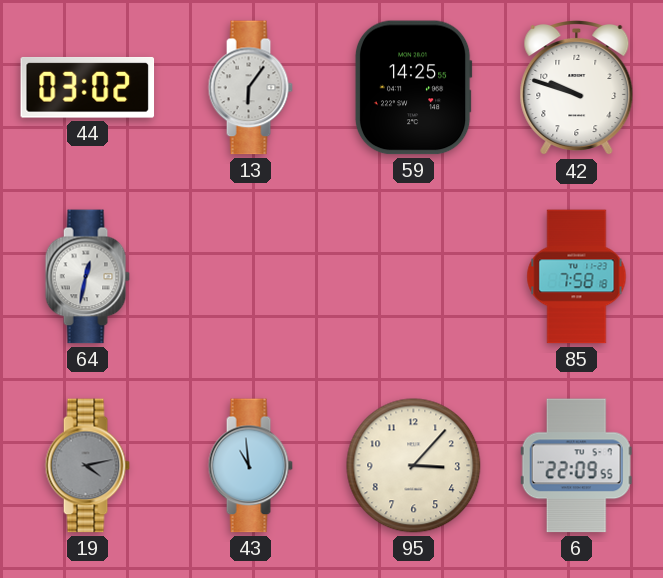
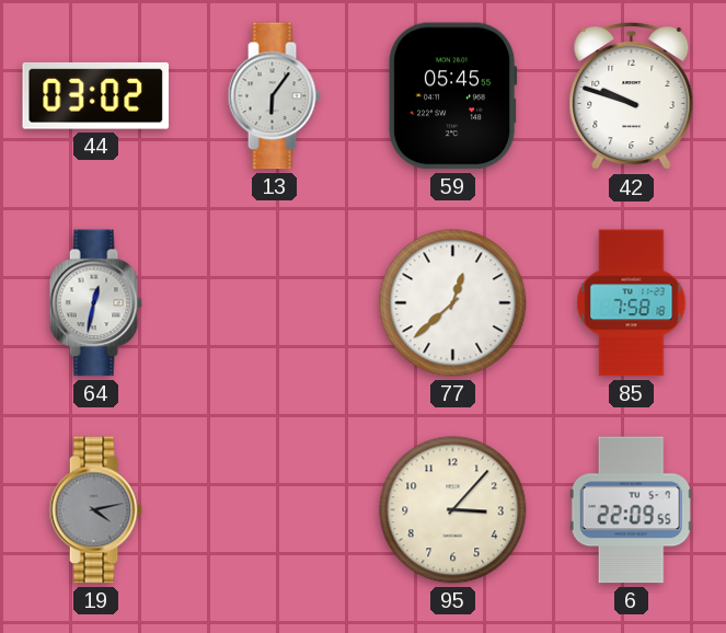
59: 14:25 -> 05:45 (452, 96)
77: none -> 12:38 (453, 303)
43: 10:59 -> none (250, 466)
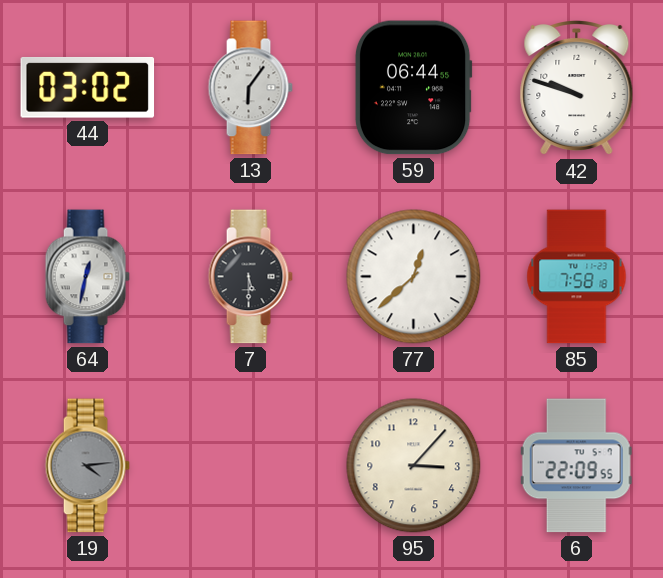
59: 05:45 -> 06:44 (413, 88)
7: none -> 5:30 (250, 277)
19: 4:13 -> 4:14 (87, 466)
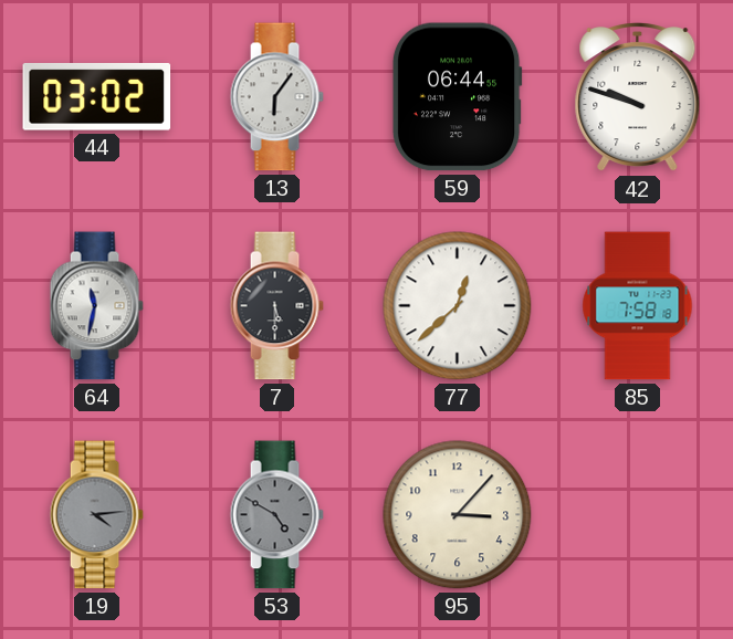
64: 12:32 -> 11:32 (96, 306)
53: none -> 4:50 (276, 515)
6: 22:09 -> none (576, 466)
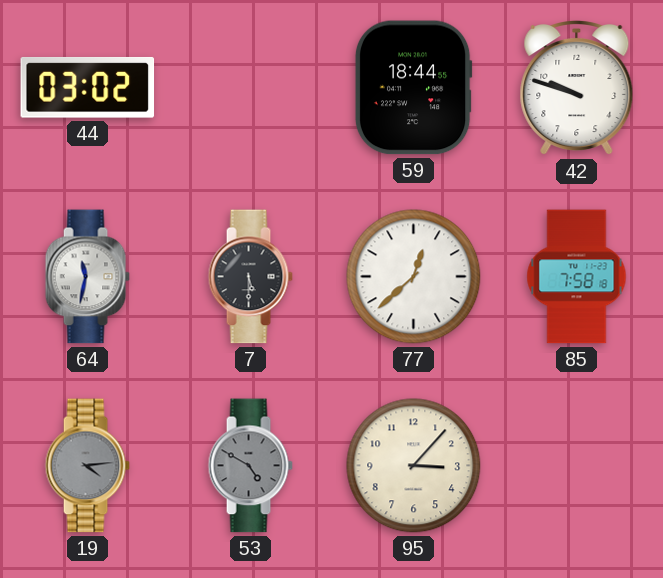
13: 6:06 -> none (276, 97)
59: 06:44 -> 18:44 (413, 88)
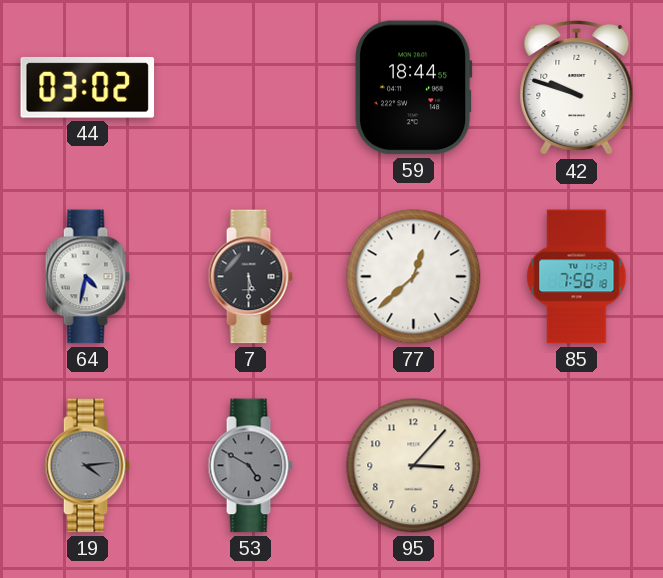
64: 11:32 -> 4:32 (87, 277)
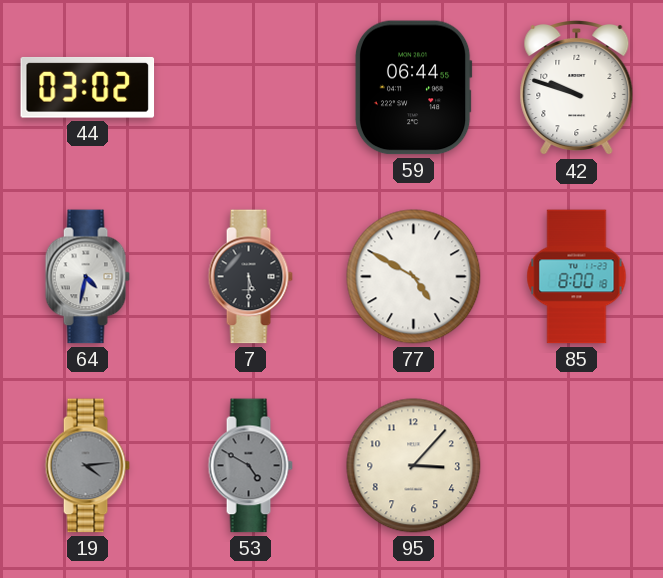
59: 18:44 -> 06:44 (413, 88)
77: 12:38 -> 4:50 (414, 277)
85: 7:58 -> 8:00 (577, 277)
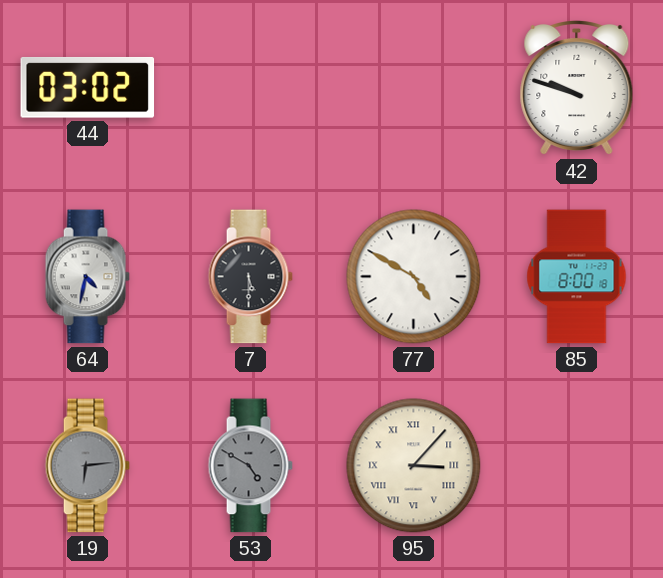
59: 06:44 -> none (413, 88)
19: 4:14 -> 6:14 (87, 466)
95 numerals: Arabic -> Roman (414, 466)
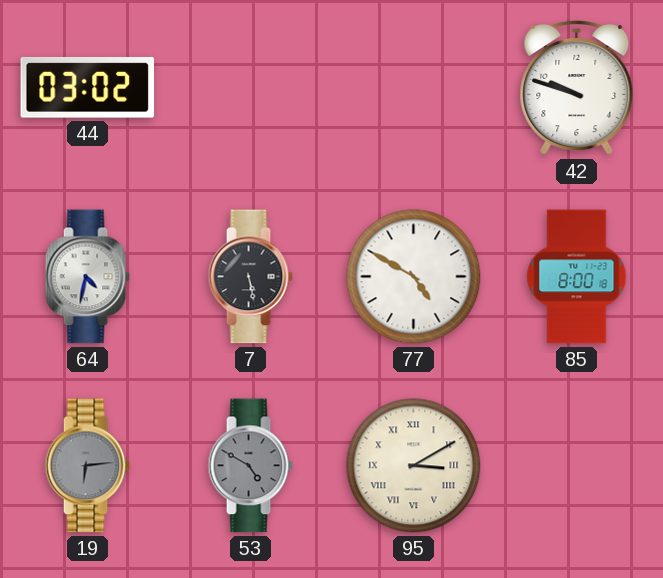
7: 5:30 -> 5:28 (250, 277)
95: 3:07 -> 3:10 (414, 466)
